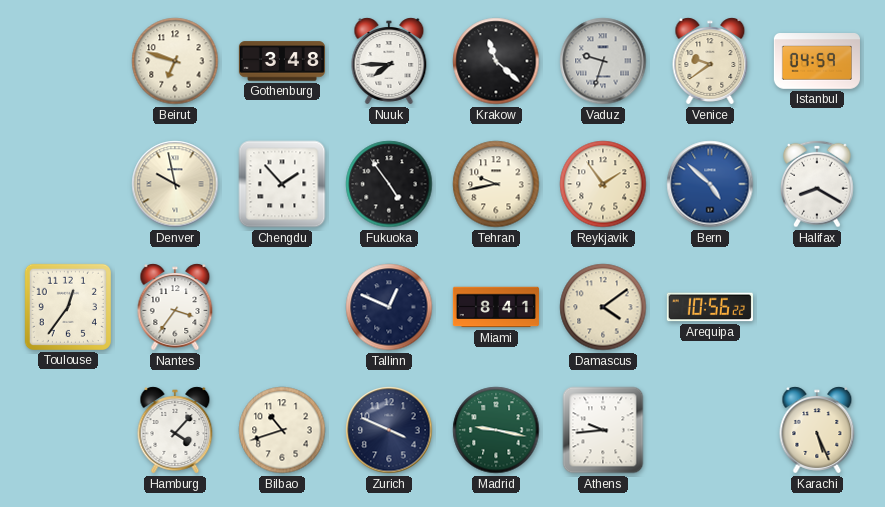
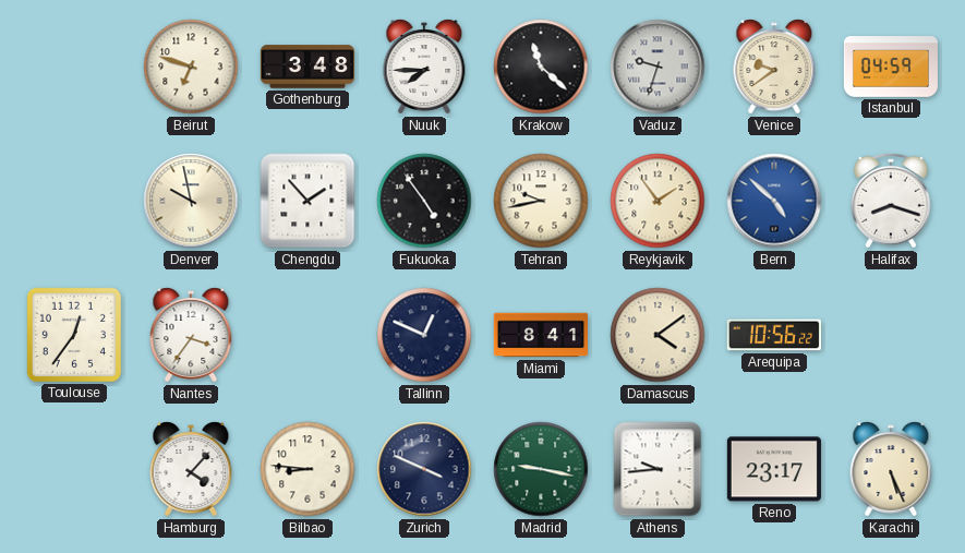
Halifax: 8:20 -> 8:18 (892, 201)
Bilbao: 10:42 -> 8:46 (307, 469)
Reno: none -> 23:17 (774, 469)
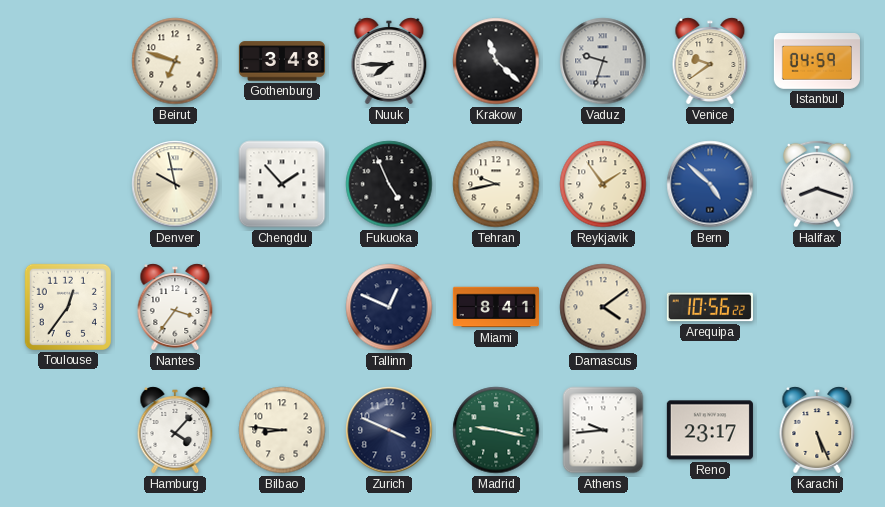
Fukuoka: 4:54 -> 4:56 (389, 184)
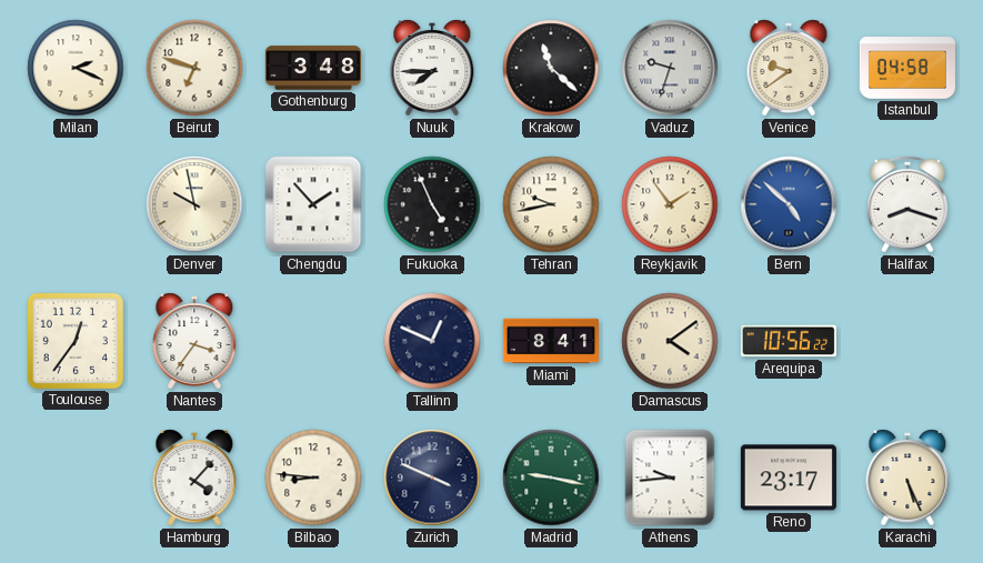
Milan: none -> 2:19 (76, 68)
Istanbul: 04:59 -> 04:58 (907, 69)
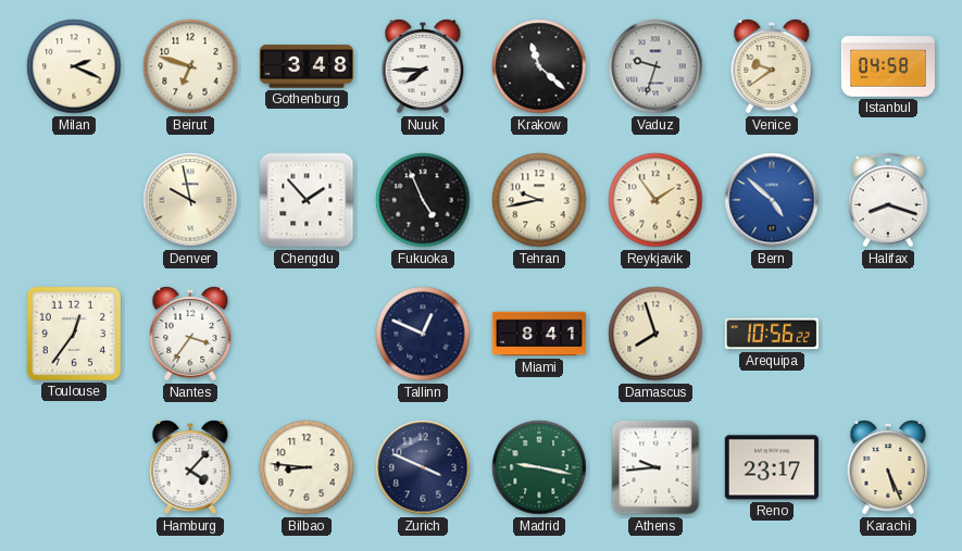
Damascus: 4:09 -> 7:57 (655, 334)
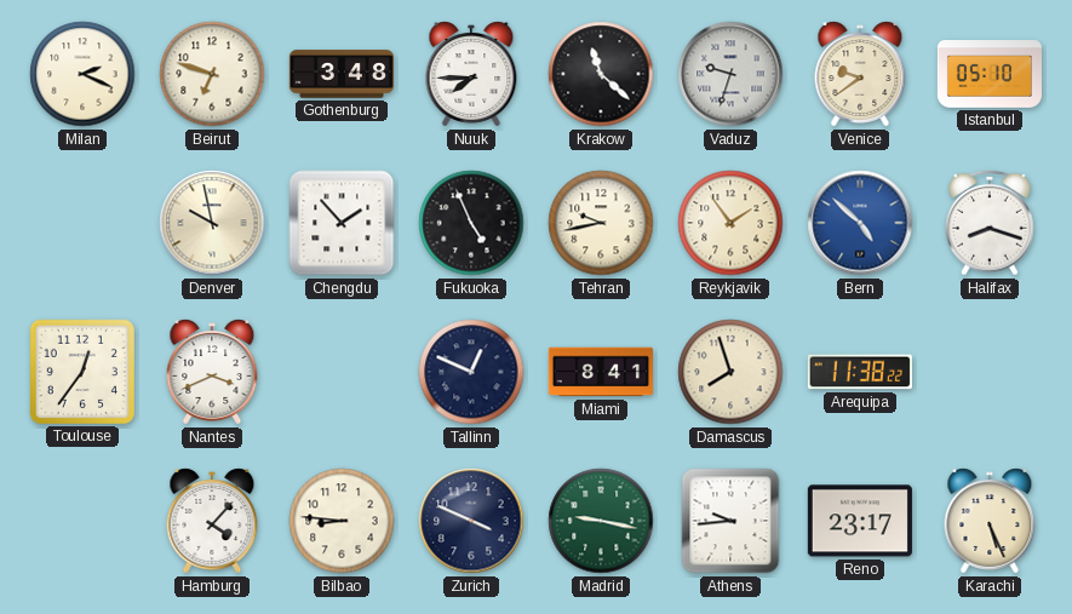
Istanbul: 04:58 -> 05:10 (990, 75)
Nantes: 3:36 -> 3:41 (212, 372)
Arequipa: 10:56 -> 11:38 (860, 372)
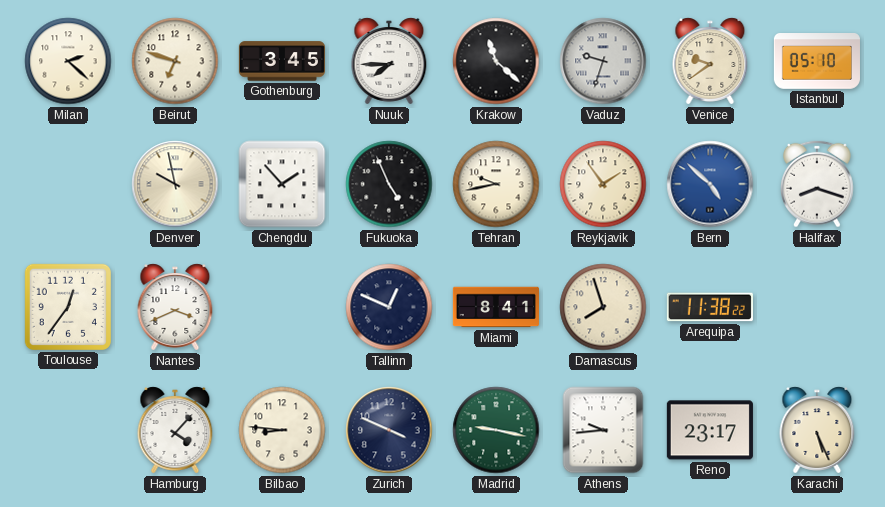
Milan: 2:19 -> 2:22 (68, 61)
Gothenburg: 3:48 -> 3:45 (282, 61)
